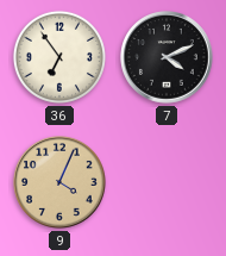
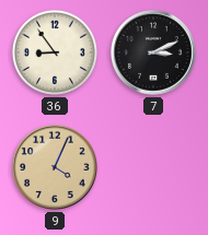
36: 6:54 -> 8:54 (55, 52)
7: 4:11 -> 3:11 (153, 52)
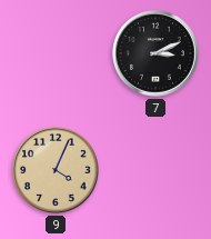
36: 8:54 -> none (55, 52)
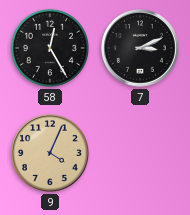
58: none -> 12:25 (50, 48)
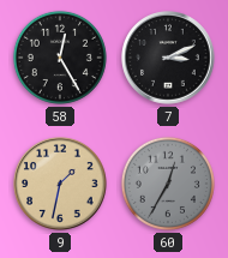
9: 4:04 -> 1:32 (60, 184)
60: none -> 12:35 (168, 184)
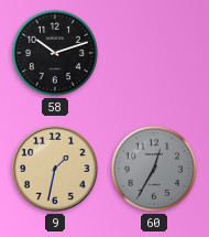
58: 12:25 -> 10:12 (55, 53)
7: 3:11 -> none (168, 58)
